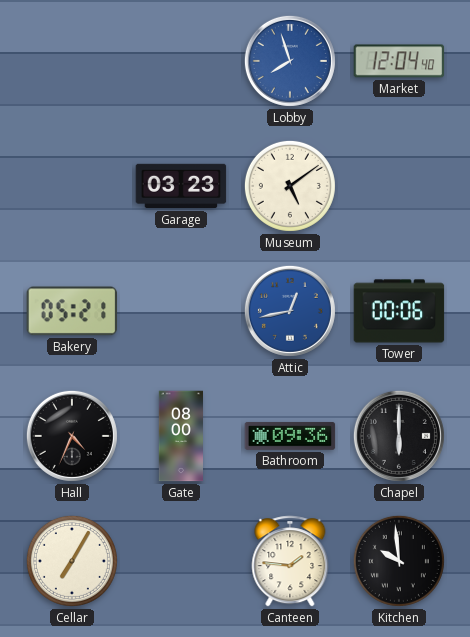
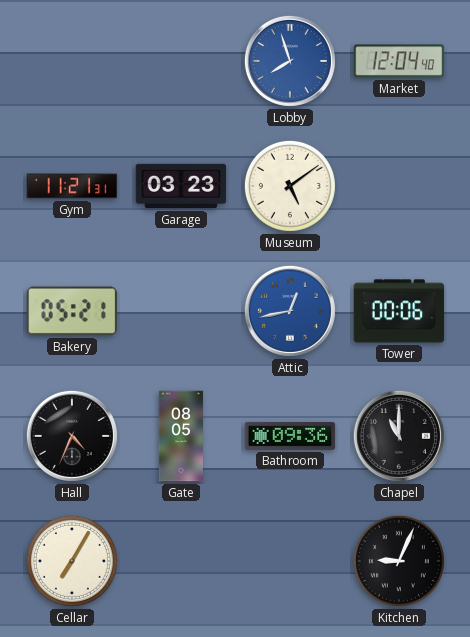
Gym: none -> 11:21 (72, 186)
Gate: 08:00 -> 08:05 (180, 436)
Chapel: 6:00 -> 11:00 (399, 436)
Canteen: 1:46 -> none (290, 561)
Kitchen: 9:59 -> 9:04 (399, 561)
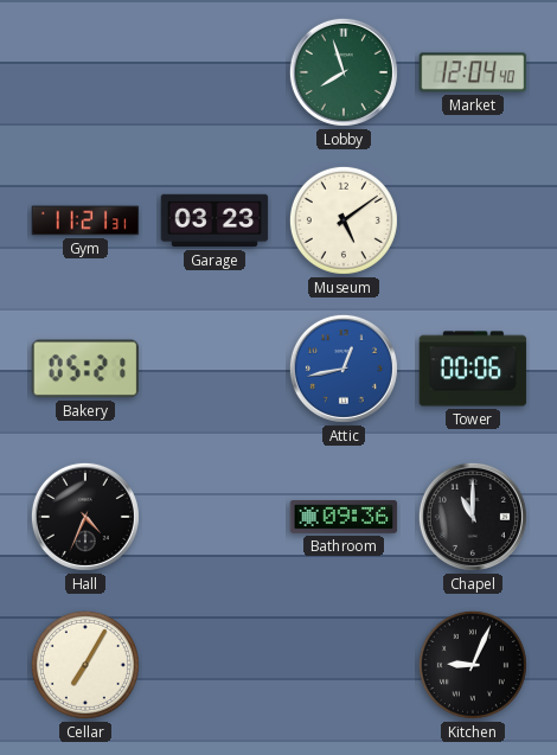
Lobby dial: blue -> green (344, 72)
Gate: 08:05 -> none (180, 436)
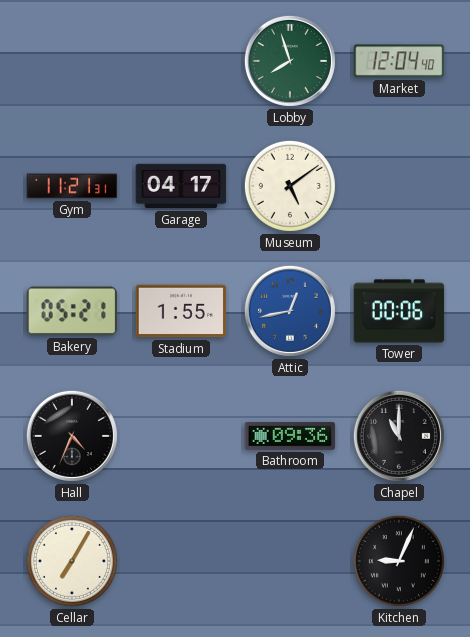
Garage: 03:23 -> 04:17 (181, 186)
Stadium: none -> 1:55 (181, 311)
